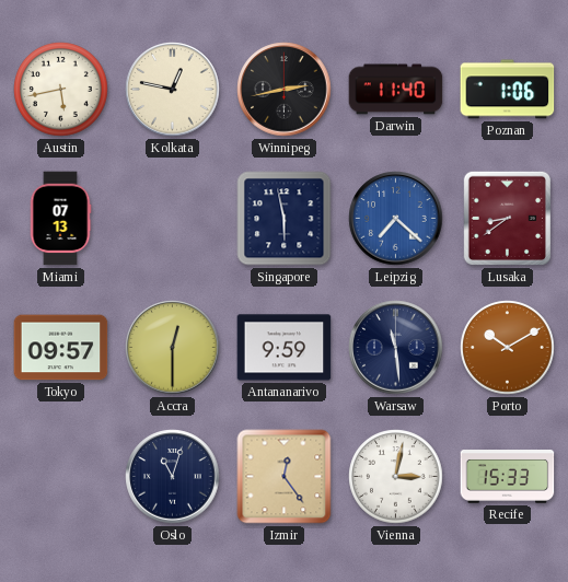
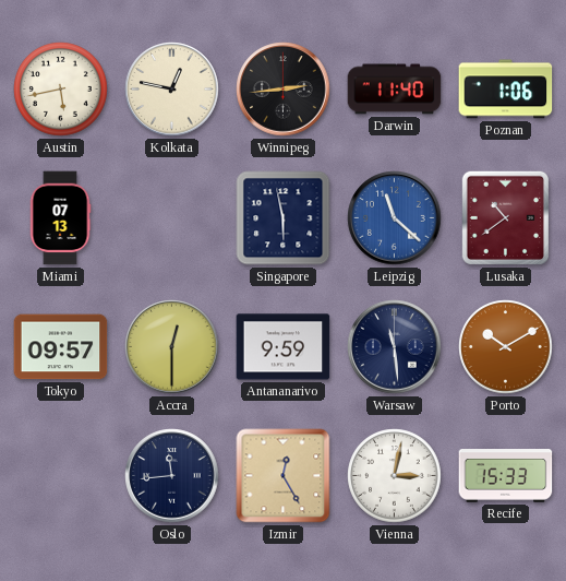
Winnipeg: 2:43 -> 2:44 (284, 90)
Leipzig: 7:22 -> 11:22 (395, 218)
Lusaka: 8:39 -> 10:39 (505, 217)
Oslo: 11:03 -> 11:44 (172, 476)
Izmir: 12:24 -> 12:25 (284, 476)
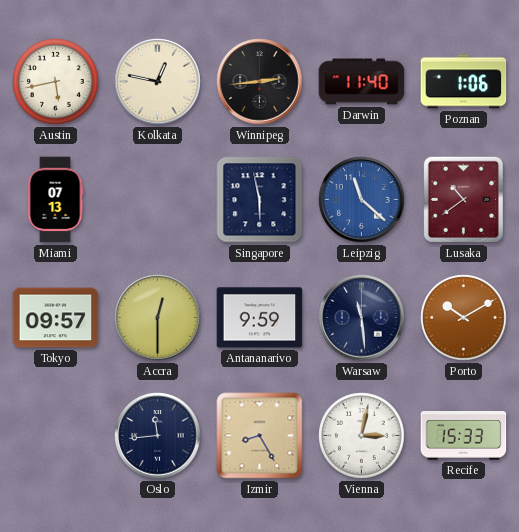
Izmir: 12:25 -> 8:25 (260, 436)
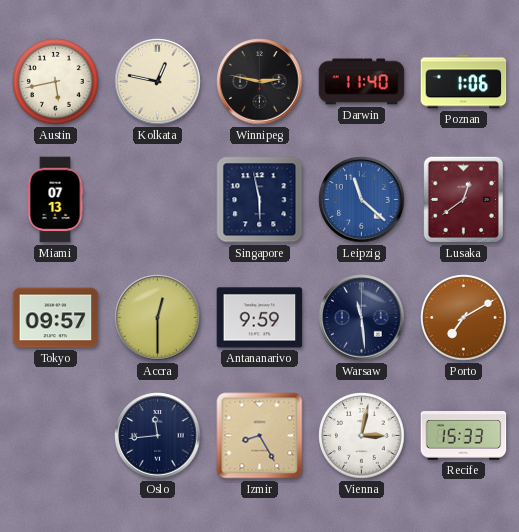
Winnipeg: 2:44 -> 2:47 (260, 82)
Lusaka: 10:39 -> 12:39 (463, 199)
Porto: 10:10 -> 7:10 (464, 318)
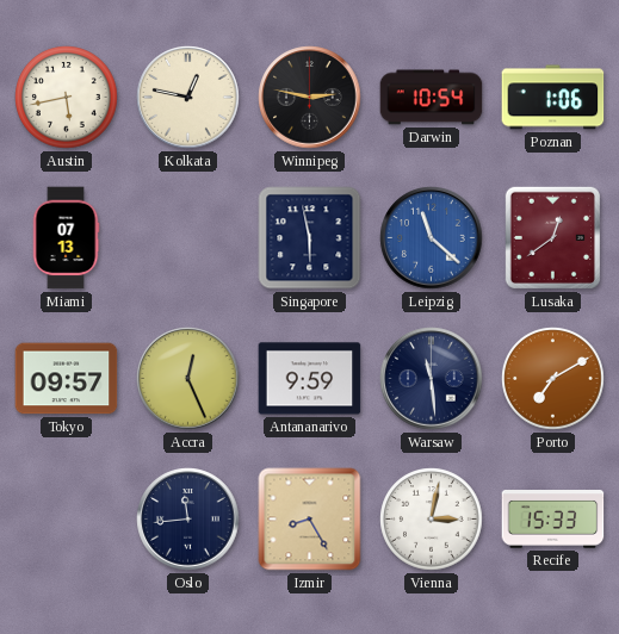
Darwin: 11:40 -> 10:54 (432, 98)
Accra: 12:30 -> 12:26 (188, 379)
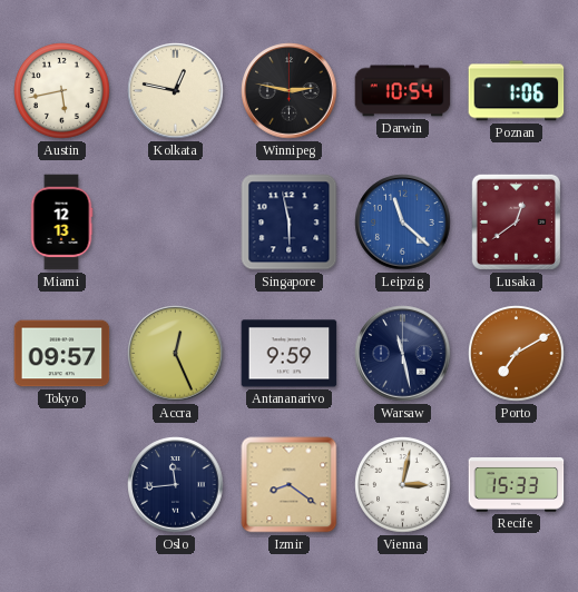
Miami: 07:13 -> 12:13 (61, 223)
Warsaw: 11:29 -> 11:28 (403, 354)
Izmir: 8:25 -> 8:21 (290, 485)
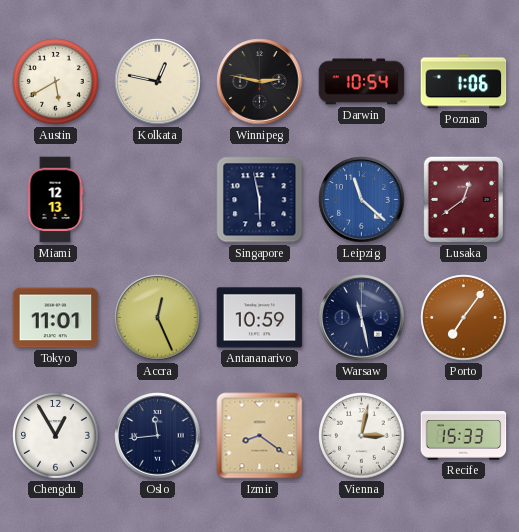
Austin: 5:43 -> 5:40 (56, 82)
Tokyo: 09:57 -> 11:01 (56, 318)
Antananarivo: 9:59 -> 10:59 (260, 318)
Porto: 7:10 -> 7:06 (464, 318)
Chengdu: none -> 12:55 (56, 436)
